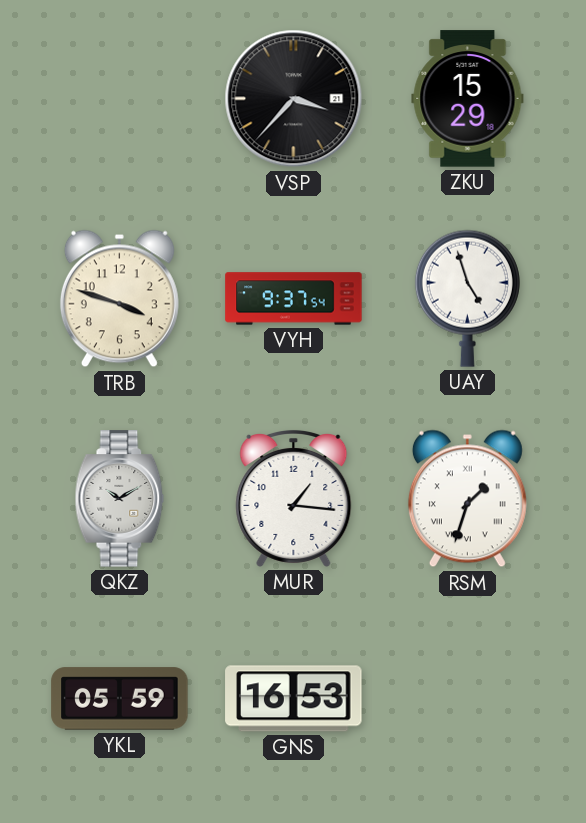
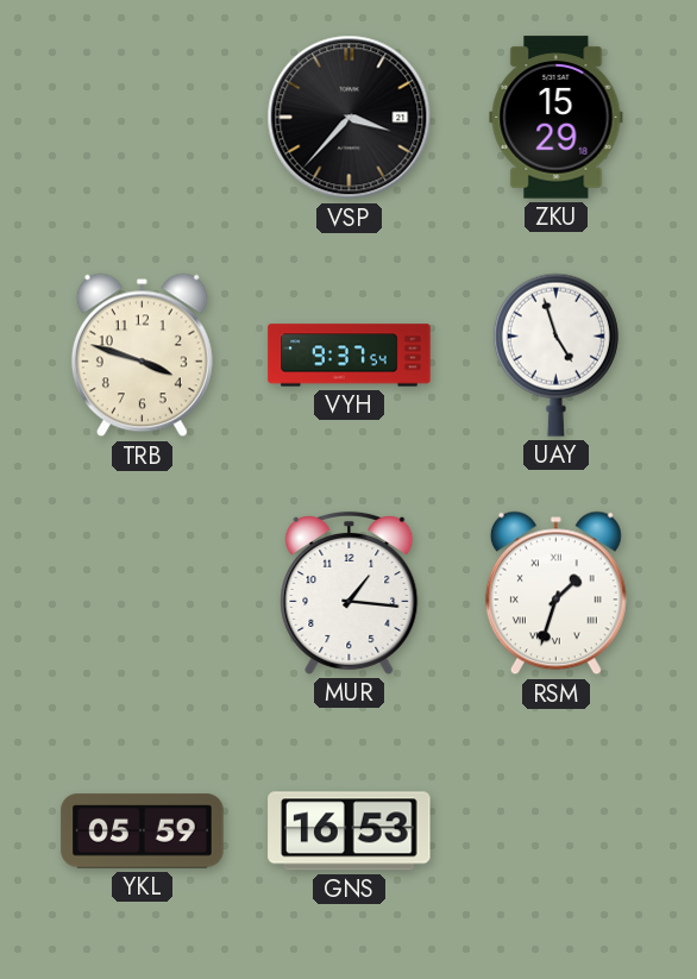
QKZ: 10:10 -> none (120, 499)
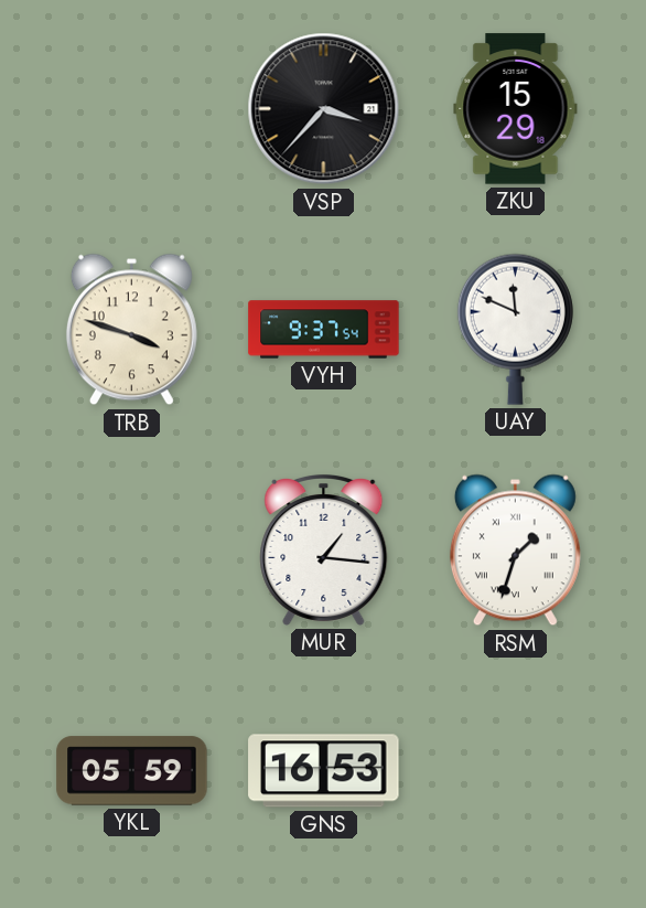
UAY: 4:57 -> 11:49 (515, 329)
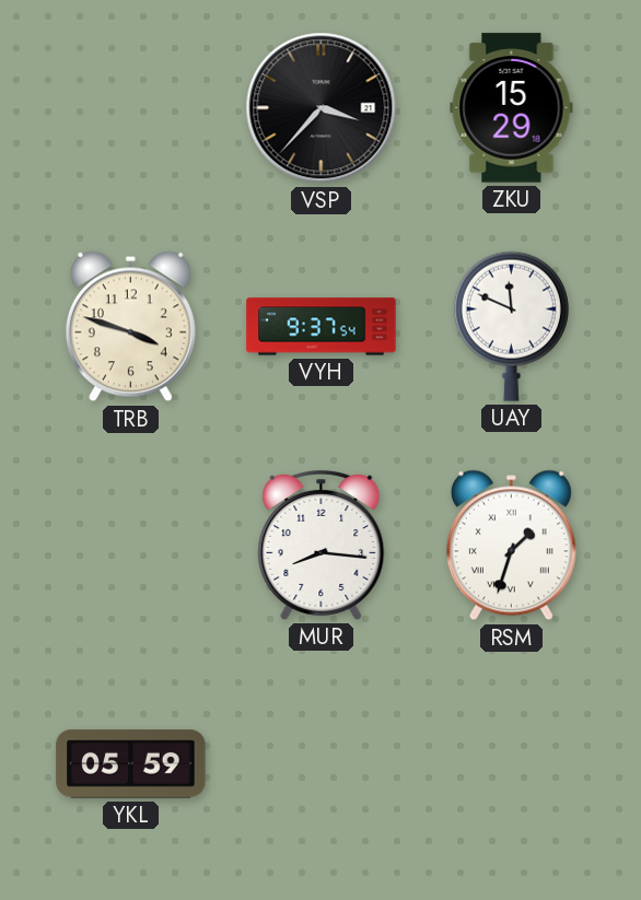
MUR: 1:16 -> 8:16 (322, 545)
GNS: 16:53 -> none (324, 771)
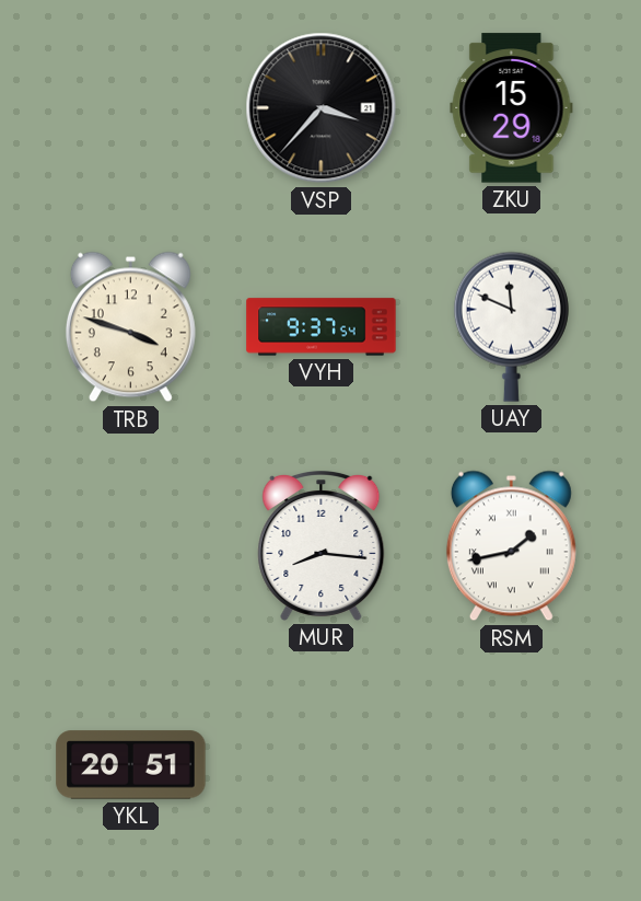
RSM: 1:33 -> 1:43 (511, 546)
YKL: 05:59 -> 20:51 (131, 765)
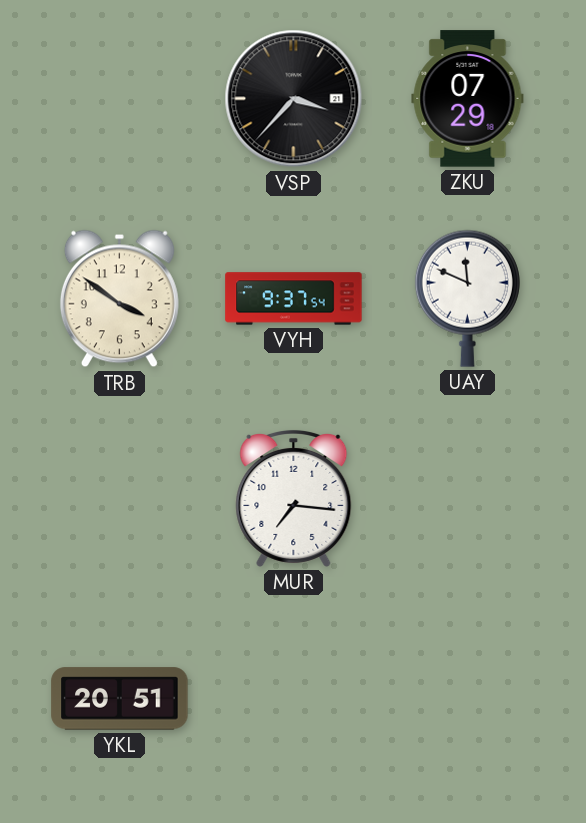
ZKU: 15:29 -> 07:29 (468, 99)
TRB: 3:48 -> 3:51 (119, 299)
MUR: 8:16 -> 7:16 (294, 498)
RSM: 1:43 -> none (511, 546)
